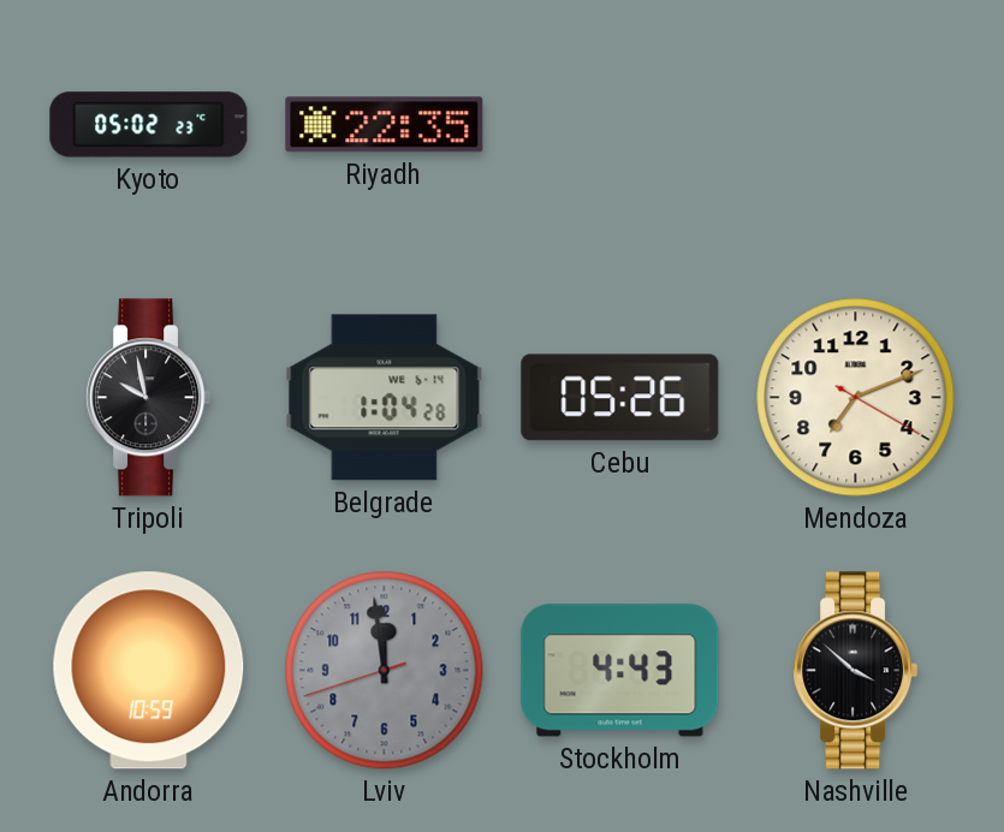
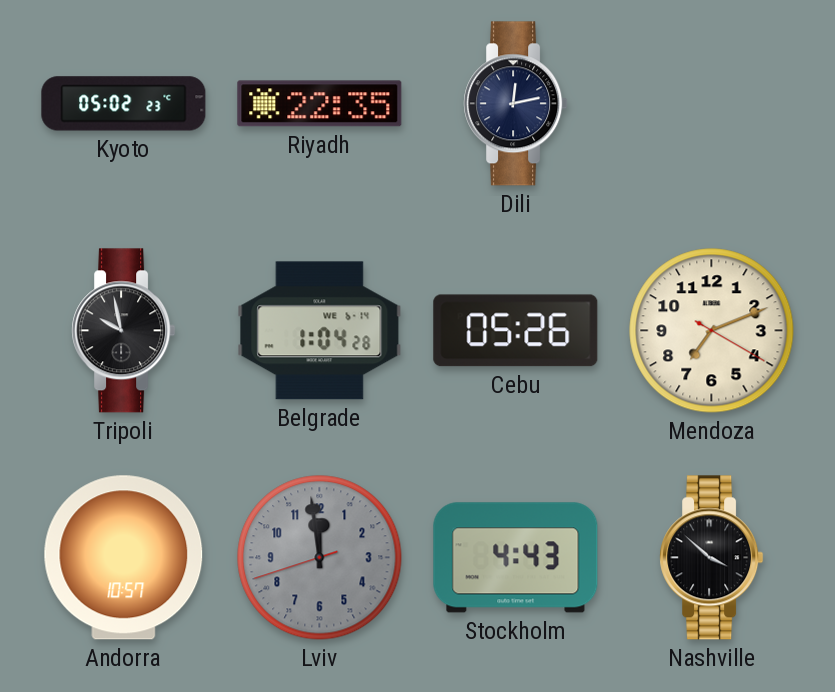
Dili: none -> 12:13 (516, 104)
Andorra: 10:59 -> 10:57 (124, 558)
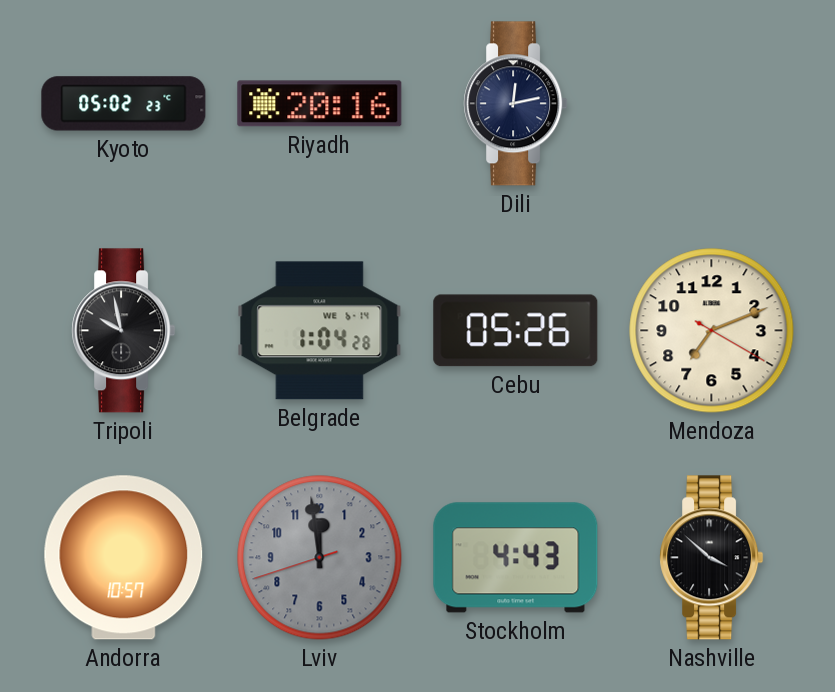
Riyadh: 22:35 -> 20:16 (320, 104)
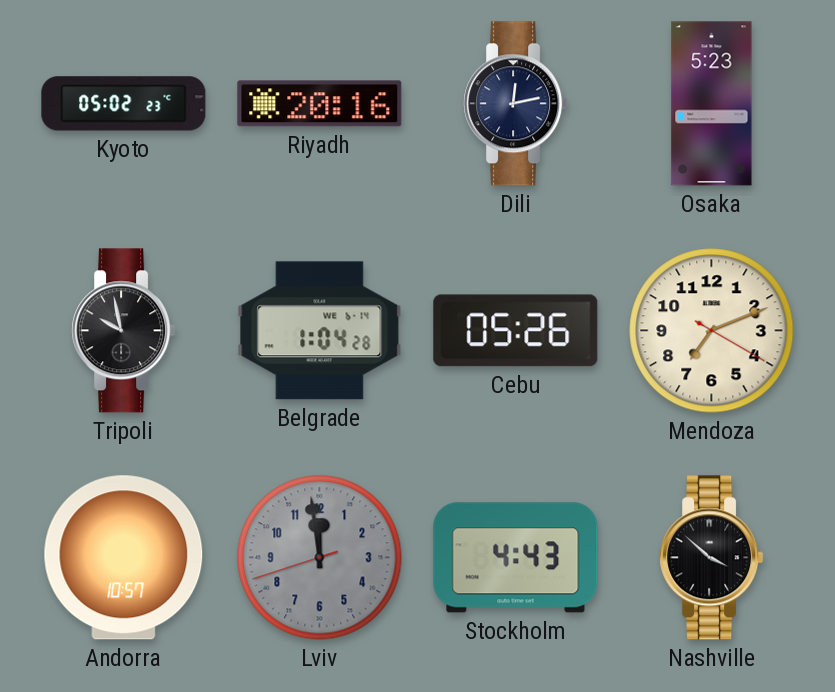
Osaka: none -> 5:23 (712, 104)
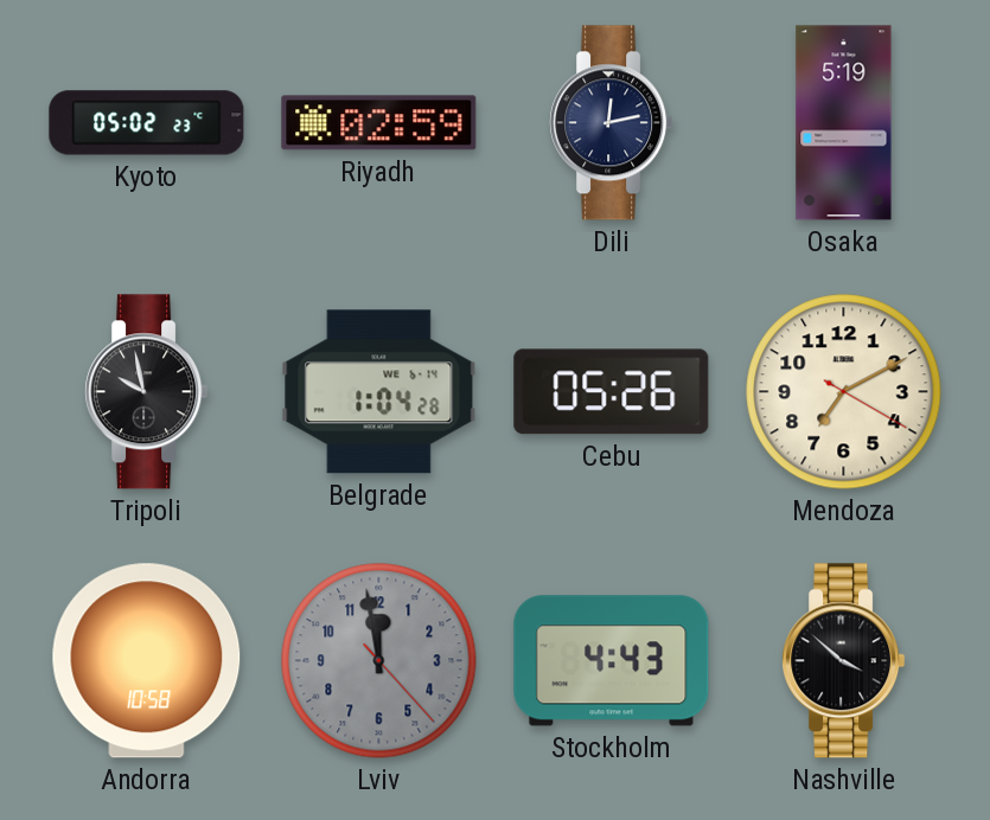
Riyadh: 20:16 -> 02:59 (379, 123)
Osaka: 5:23 -> 5:19 (844, 123)
Mendoza: 7:11 -> 7:10 (844, 392)
Andorra: 10:57 -> 10:58 (147, 661)
Lviv: 11:58:42 -> 11:58:23 (379, 661)
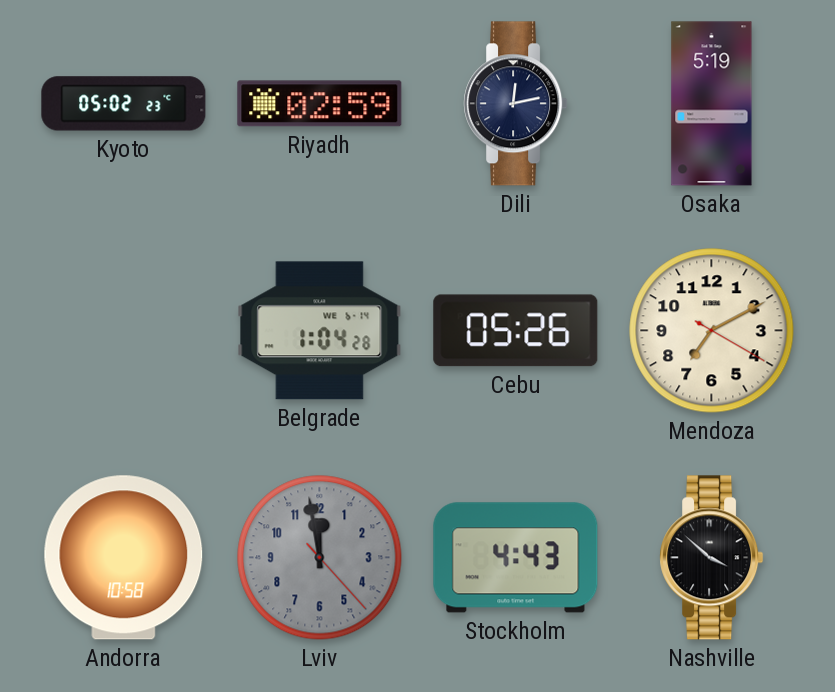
Tripoli: 9:58 -> none (147, 392)
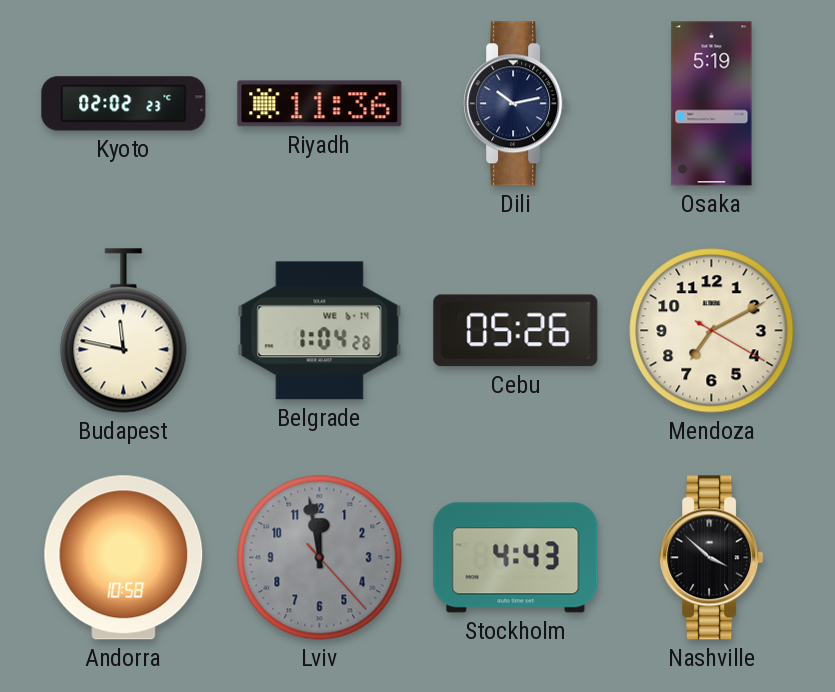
Kyoto: 05:02 -> 02:02 (124, 104)
Riyadh: 02:59 -> 11:36 (320, 104)
Dili: 12:13 -> 10:13 (516, 104)
Budapest: none -> 11:47 (124, 331)
